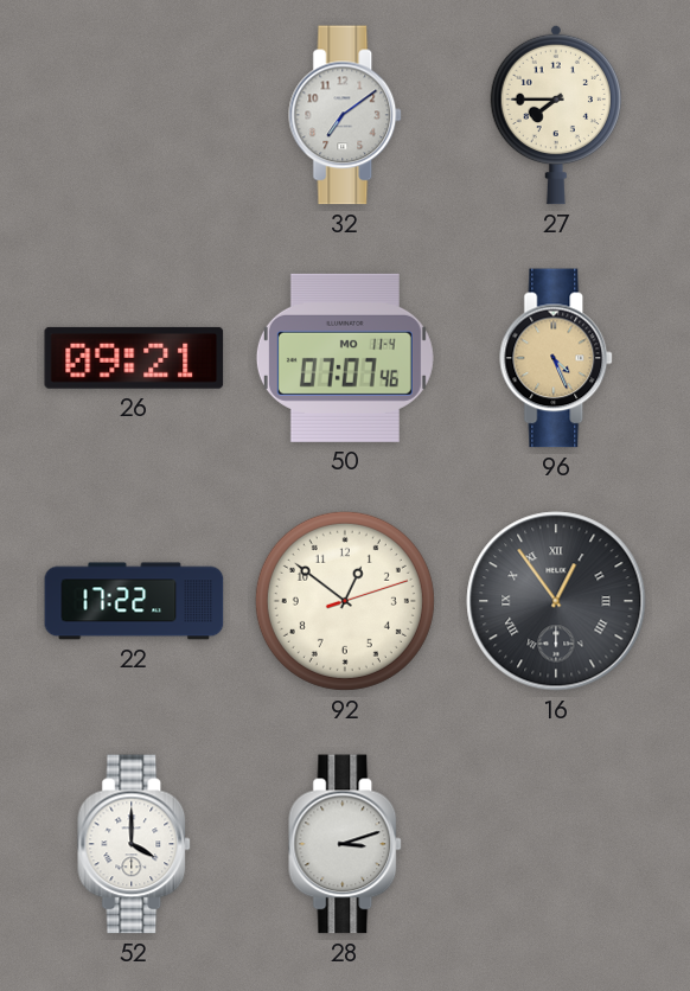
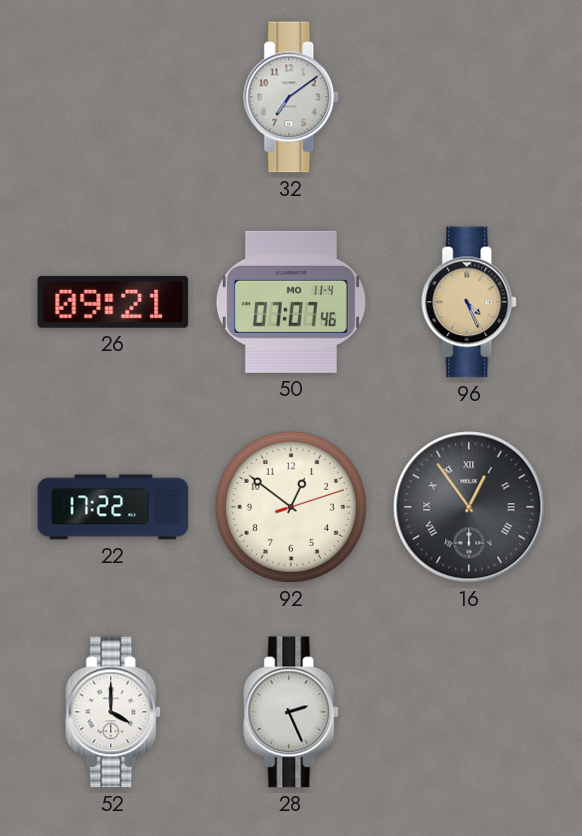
27: 7:45 -> none (555, 115)
28: 3:12 -> 2:26 (292, 712)
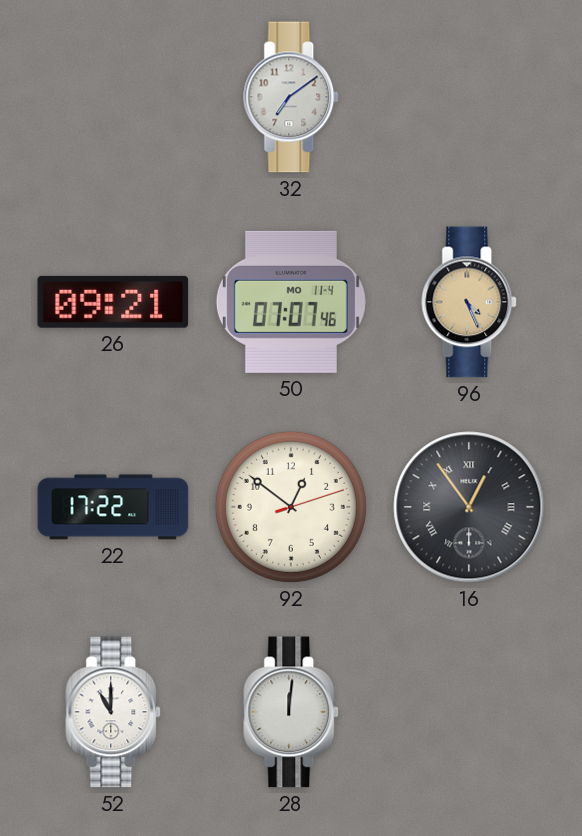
52: 4:00 -> 11:00 (114, 712)
28: 2:26 -> 12:01 (292, 712)
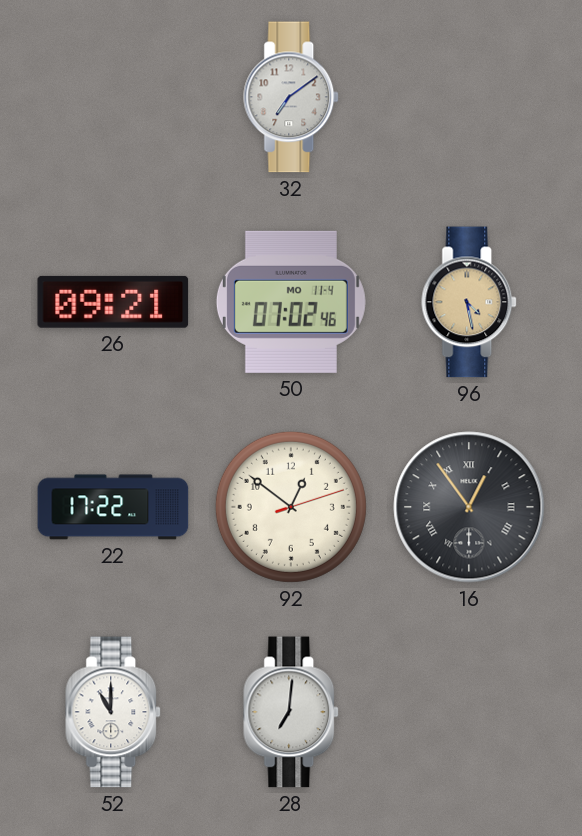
50: 07:07 -> 07:02 (291, 302)
96: 4:26 -> 4:28 (470, 302)
28: 12:01 -> 7:01 (292, 712)
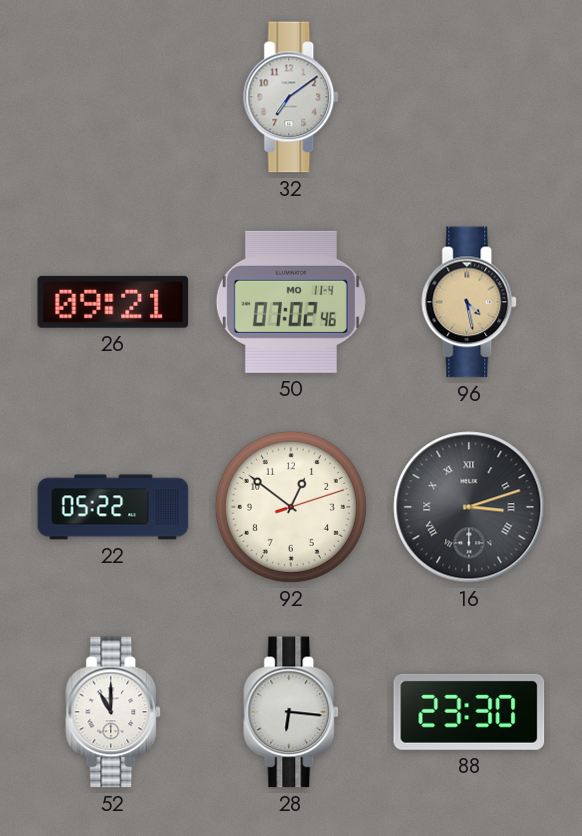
22: 17:22 -> 05:22 (113, 507)
16: 12:54 -> 3:12 (469, 507)
28: 7:01 -> 6:16 (292, 712)
88: none -> 23:30 (469, 712)
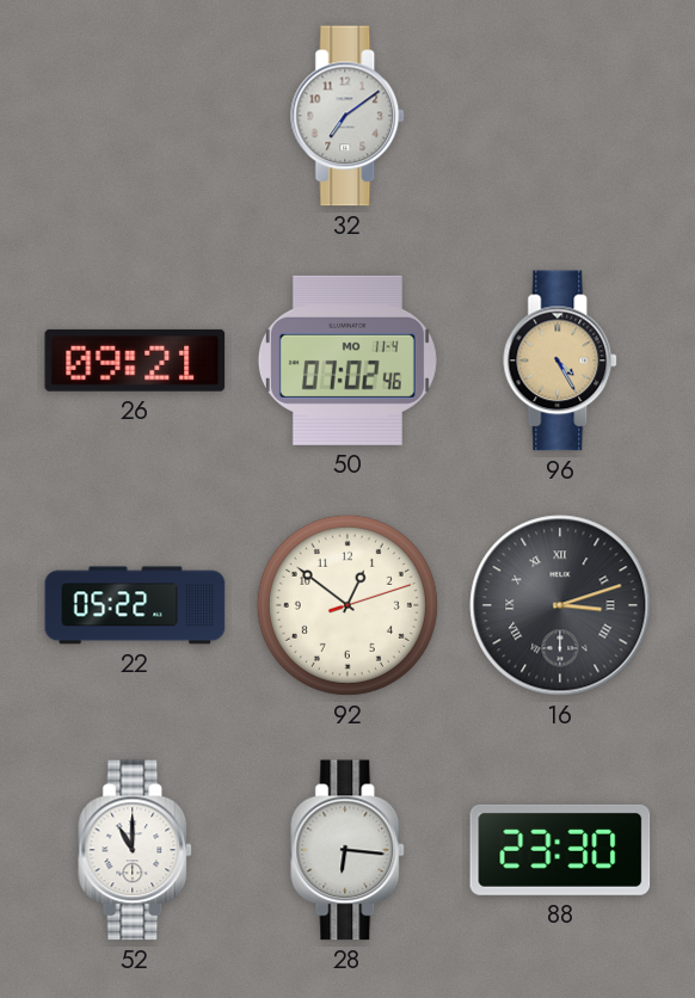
96: 4:28 -> 4:25 (561, 361)
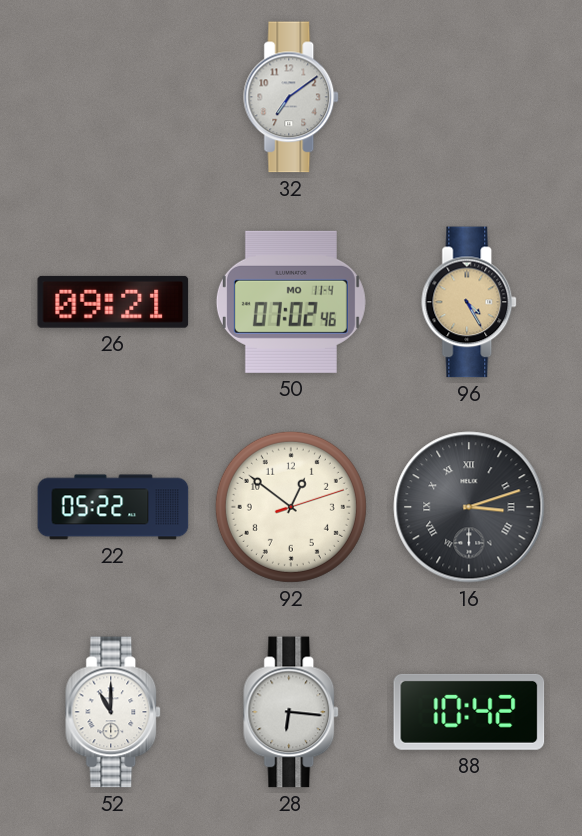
88: 23:30 -> 10:42 (469, 712)
